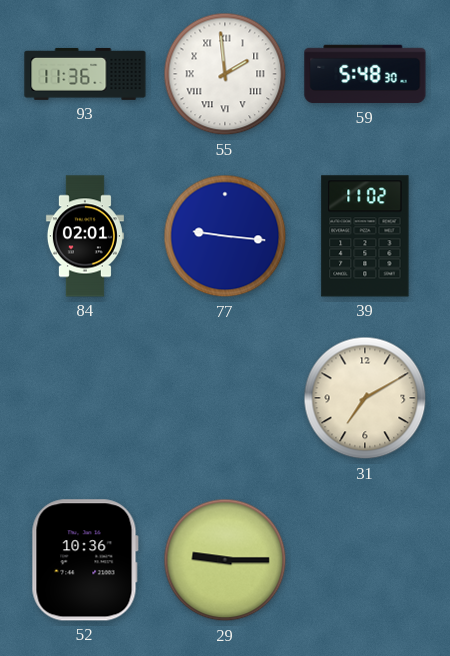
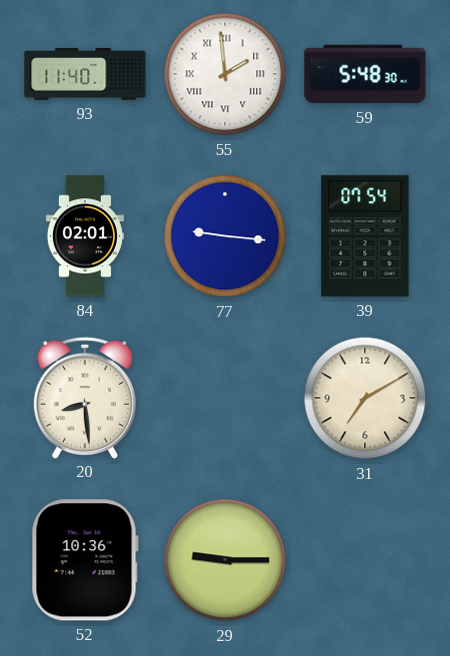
93: 11:36 -> 11:40 (85, 74)
39: 11:02 -> 07:54 (365, 236)
20: none -> 8:29 (85, 397)
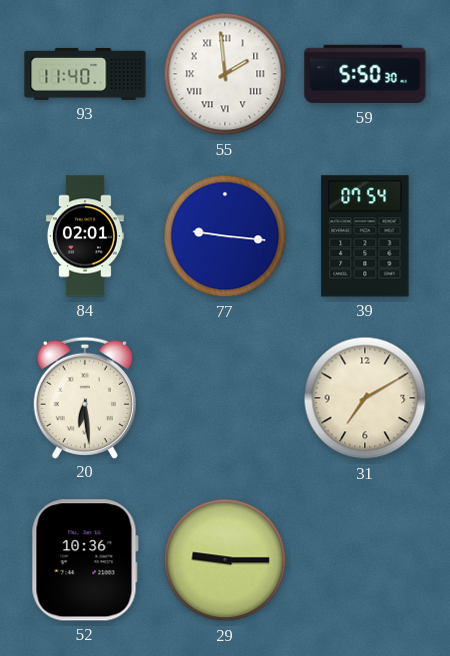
59: 5:48 -> 5:50 (365, 74)
20: 8:29 -> 6:29 (85, 397)
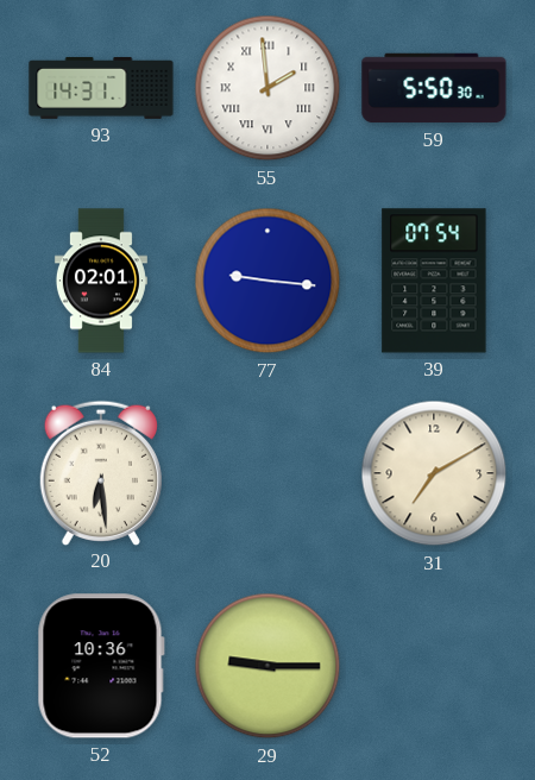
93: 11:40 -> 14:31 (101, 88)
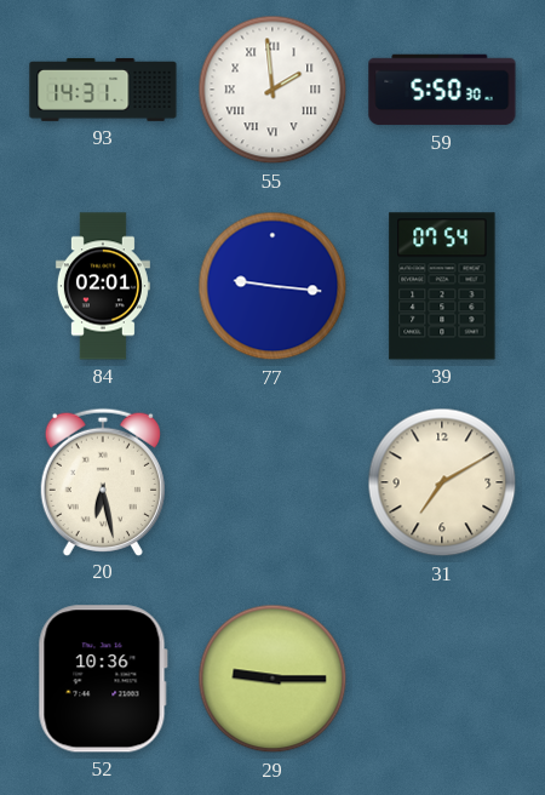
20: 6:29 -> 6:28 (103, 481)
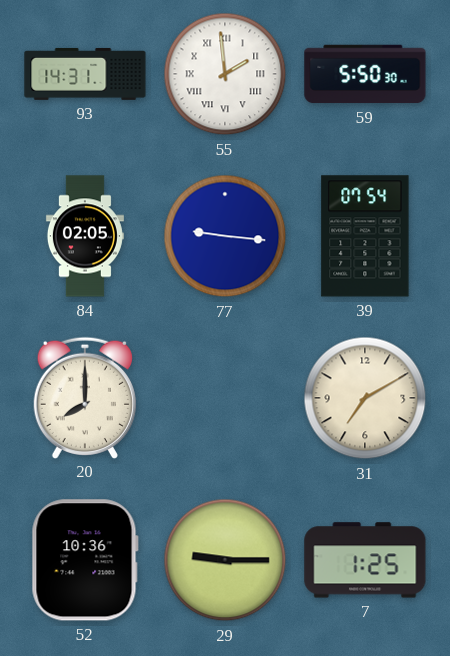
84: 02:01 -> 02:05 (85, 236)
20: 6:28 -> 8:00 (85, 397)
7: none -> 1:25 (365, 560)
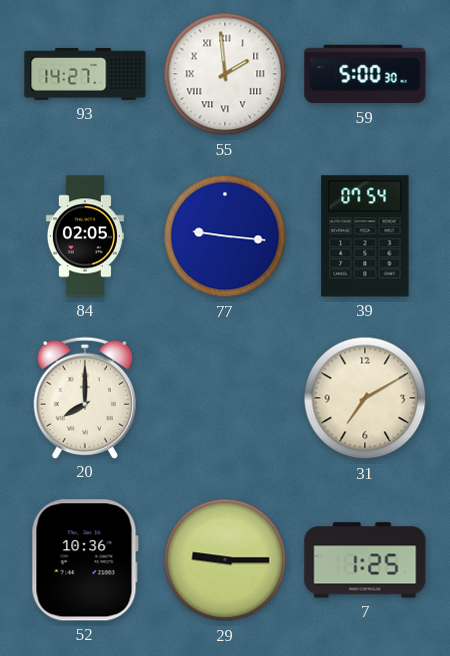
93: 14:31 -> 14:27 (85, 74)
59: 5:50 -> 5:00 (365, 74)
